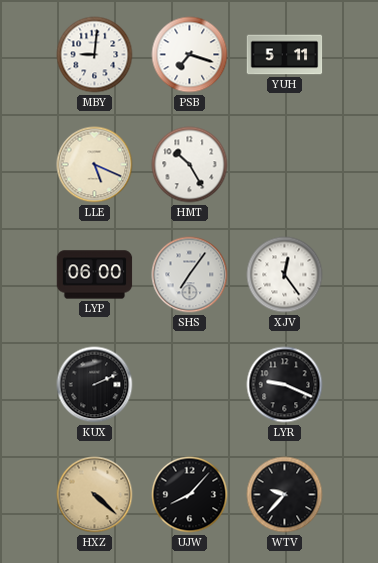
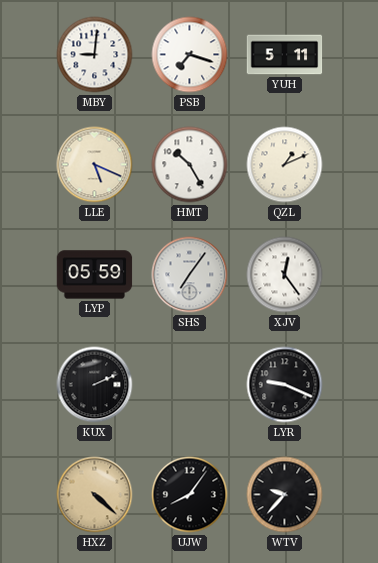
QZL: none -> 1:11 (285, 165)
LYP: 06:00 -> 05:59 (95, 275)
UJW: 8:07 -> 8:06 (190, 495)
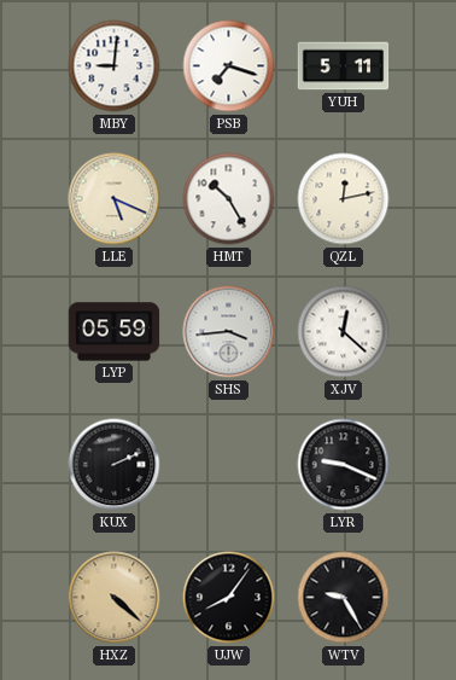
QZL: 1:11 -> 12:13 (344, 199)
SHS: 7:06 -> 3:44 (229, 332)
XJV: 12:24 -> 12:22 (344, 332)
WTV: 9:37 -> 9:25 (344, 598)
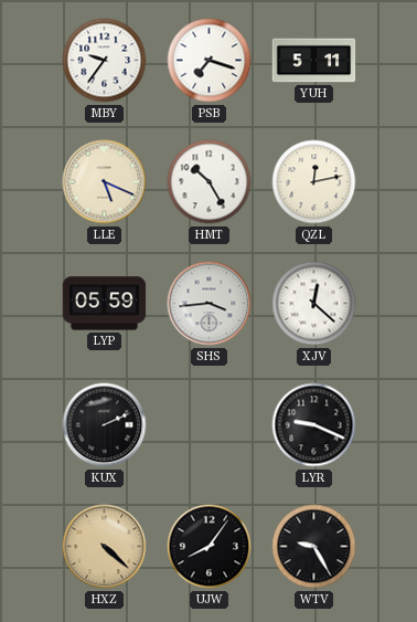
MBY: 9:01 -> 9:36 (105, 61)
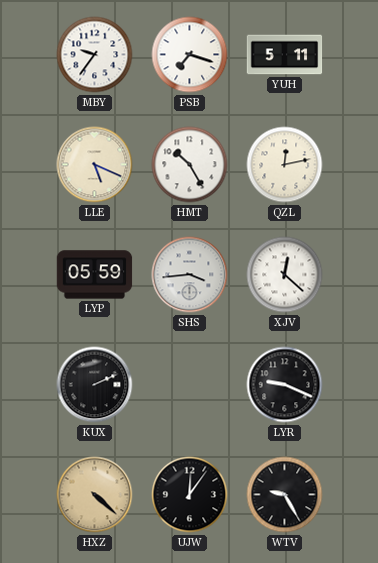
UJW: 8:06 -> 12:06 (190, 495)
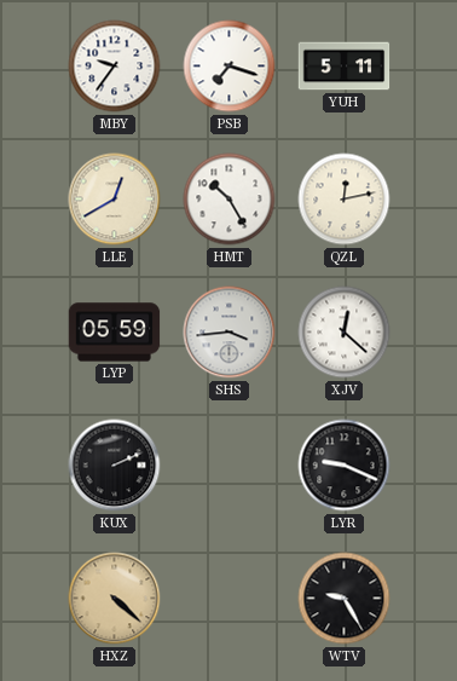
LLE: 5:19 -> 12:40 (115, 200)
UJW: 12:06 -> none (190, 495)
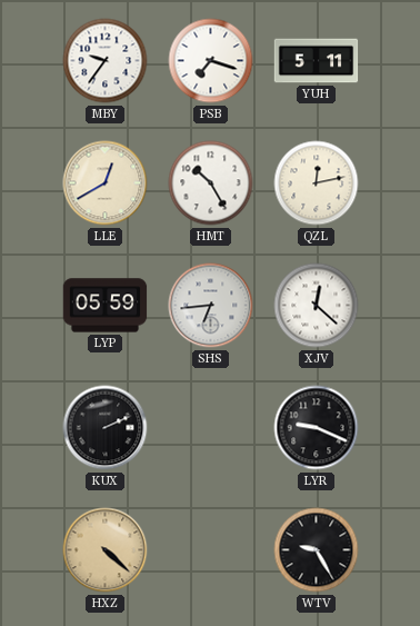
SHS: 3:44 -> 6:44 (211, 306)
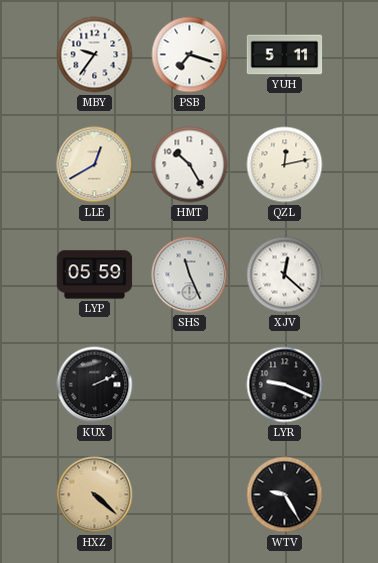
SHS: 6:44 -> 11:26 (190, 275)
